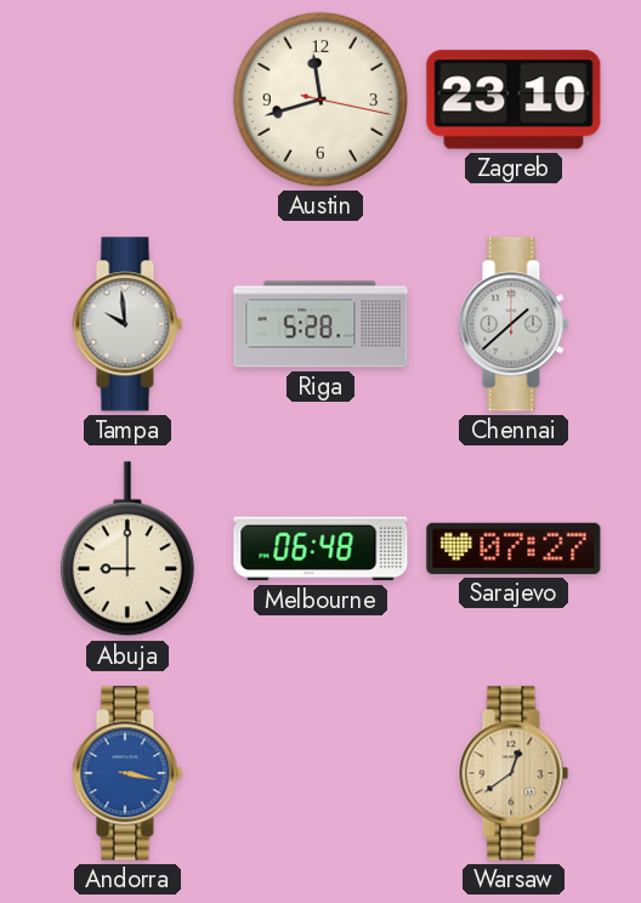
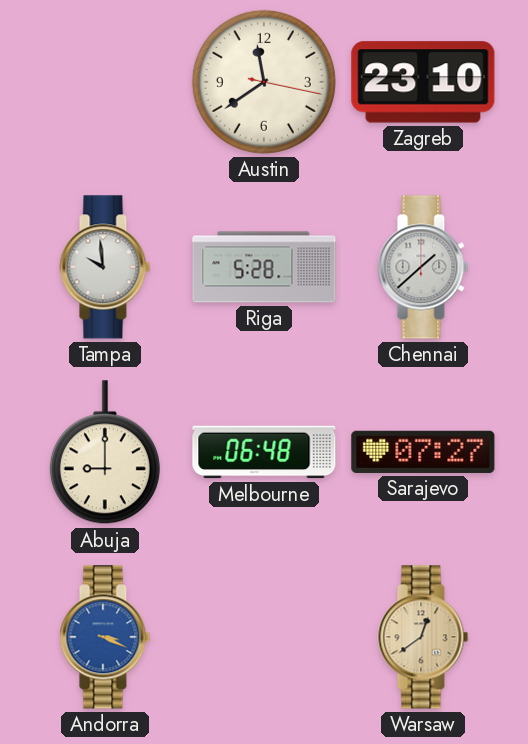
Austin: 11:42 -> 11:39 (264, 82)
Andorra: 3:17 -> 3:19 (105, 637)
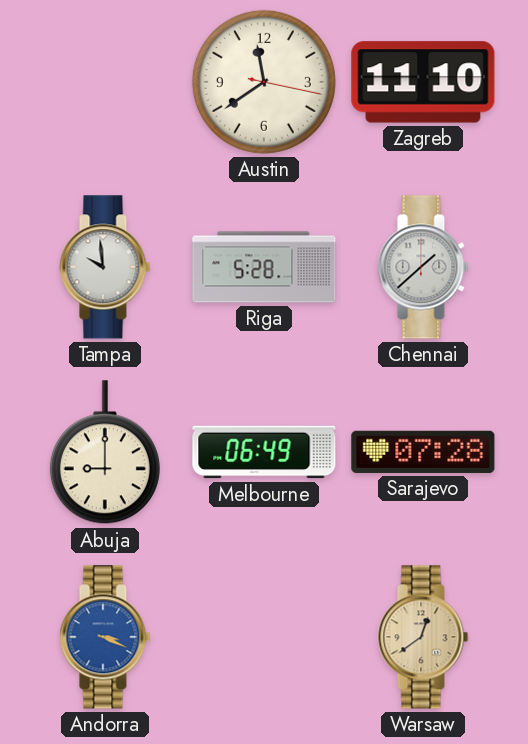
Zagreb: 23:10 -> 11:10 (423, 82)
Melbourne: 06:48 -> 06:49 (264, 452)
Sarajevo: 07:27 -> 07:28 (423, 452)
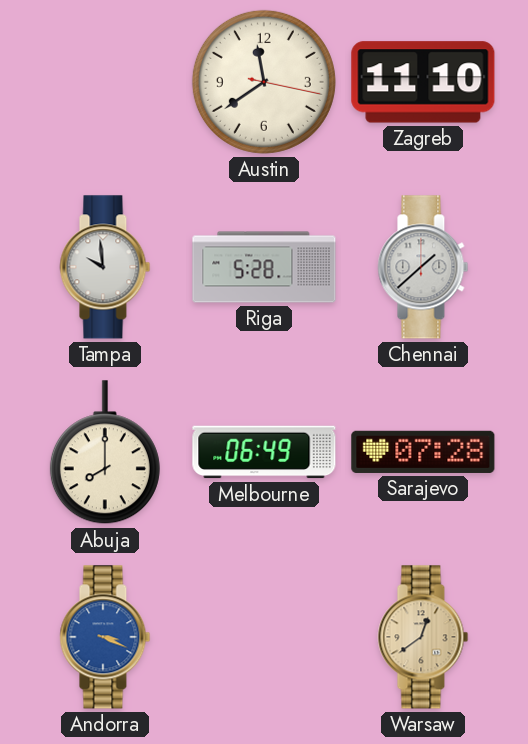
Abuja: 9:00 -> 8:00 (105, 453)
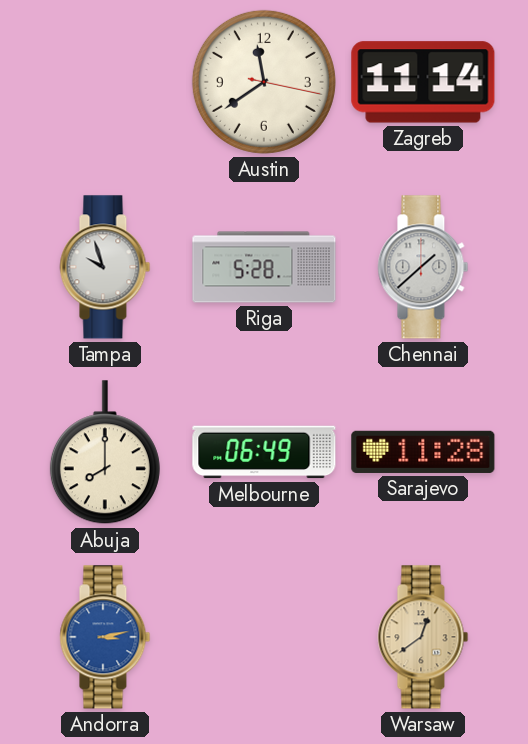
Zagreb: 11:10 -> 11:14 (423, 82)
Tampa: 9:59 -> 9:57 (105, 267)
Sarajevo: 07:28 -> 11:28 (423, 452)
Andorra: 3:19 -> 3:13 (105, 637)
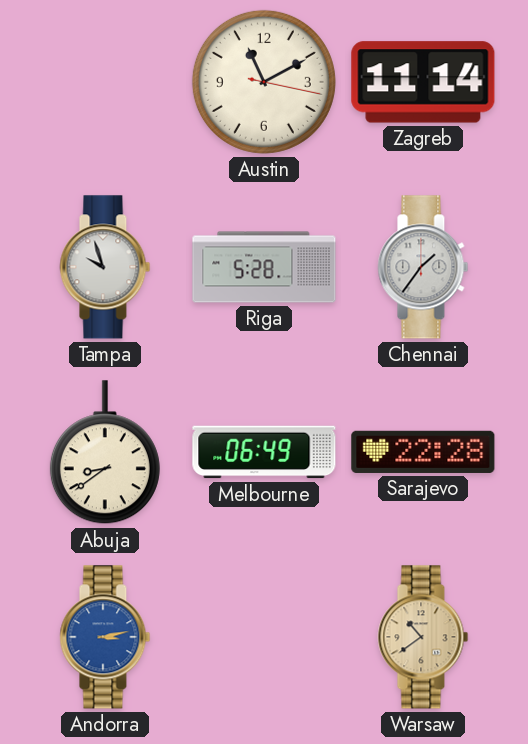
Austin: 11:39 -> 11:10 (264, 82)
Chennai: 1:38 -> 1:36 (423, 267)
Abuja: 8:00 -> 8:39 (105, 453)
Sarajevo: 11:28 -> 22:28 (423, 452)
Warsaw: 12:39 -> 10:39 (423, 637)
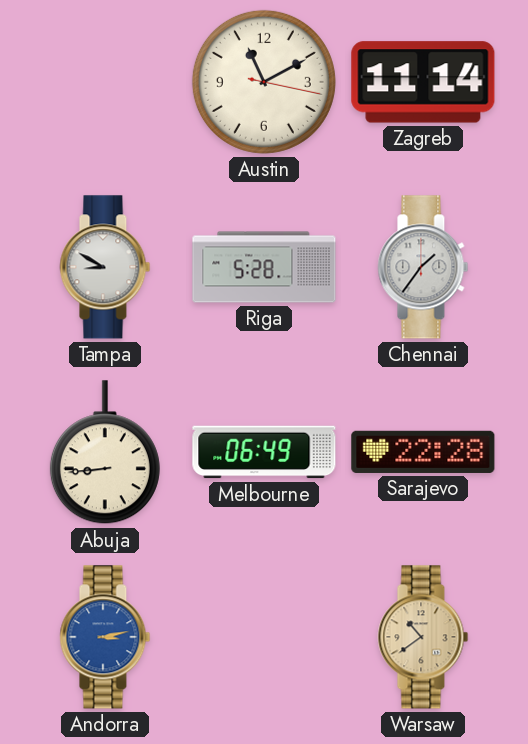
Tampa: 9:57 -> 8:50 (105, 267)
Abuja: 8:39 -> 8:44 (105, 453)
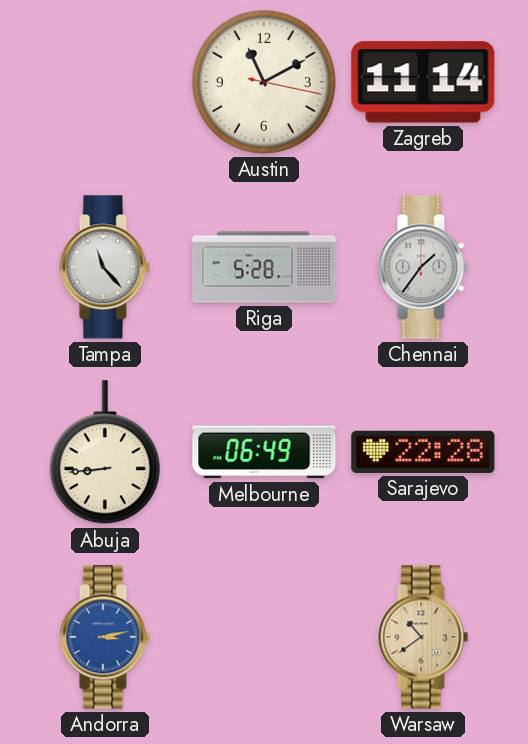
Tampa: 8:50 -> 11:23 (105, 267)
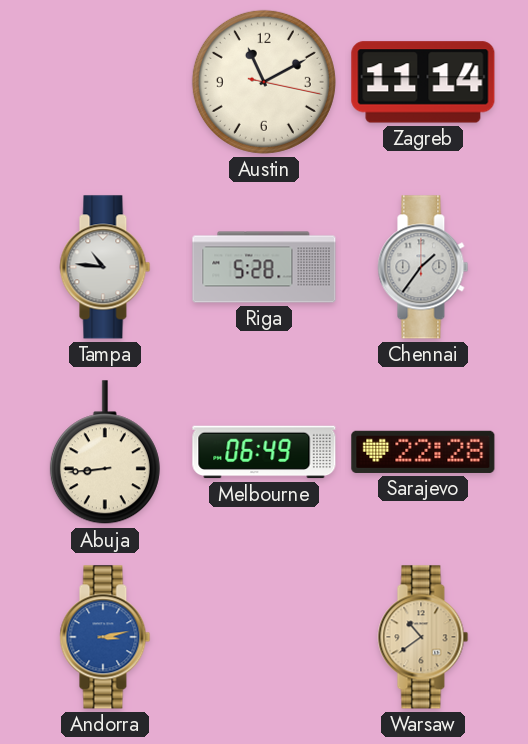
Tampa: 11:23 -> 10:46 (105, 267)
